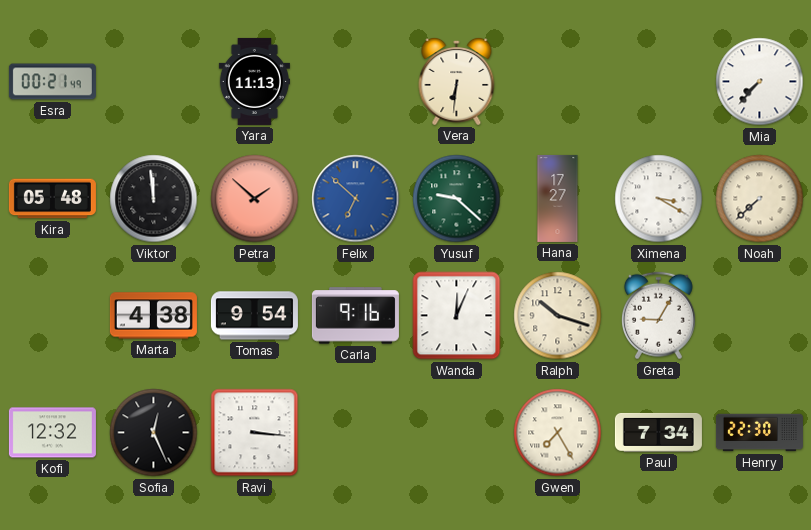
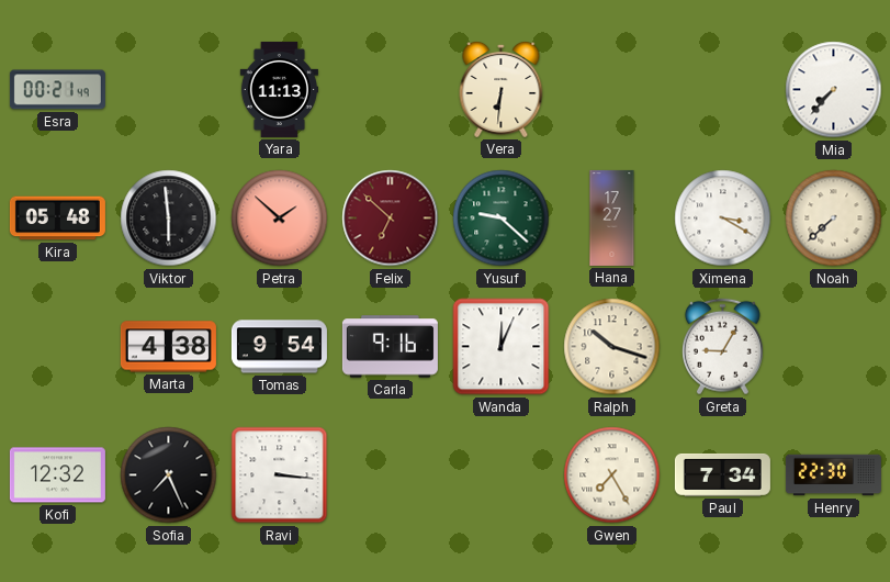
Viktor: 11:59 -> 5:59 (169, 219)
Felix dial: blue -> burgundy (391, 219)
Sofia: 12:26 -> 7:26 (169, 475)
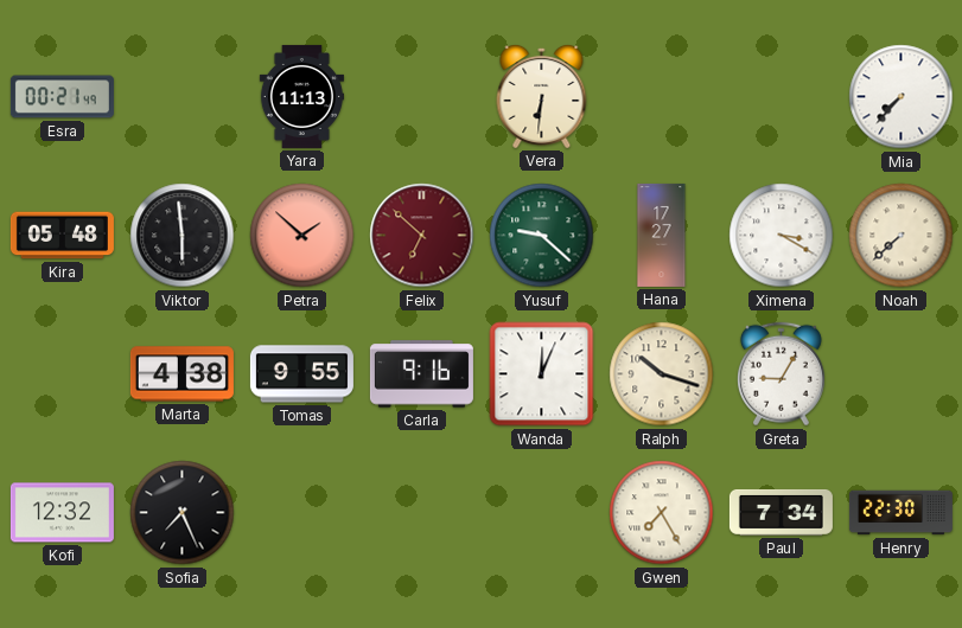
Tomas: 9:54 -> 9:55 (301, 374)
Ravi: 3:16 -> none (280, 475)
